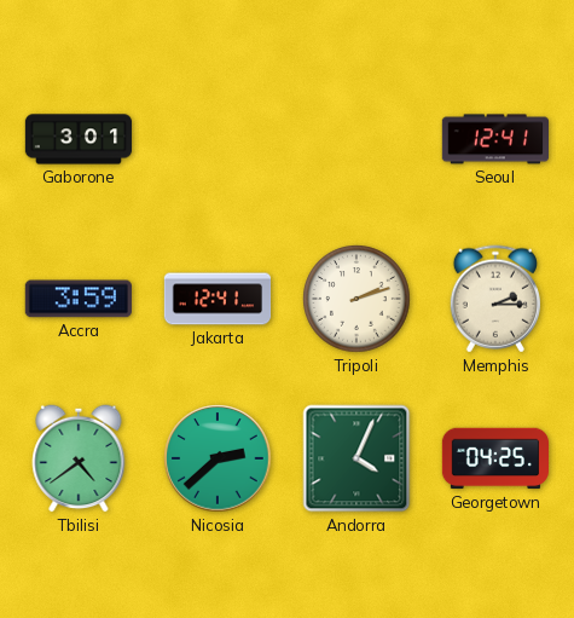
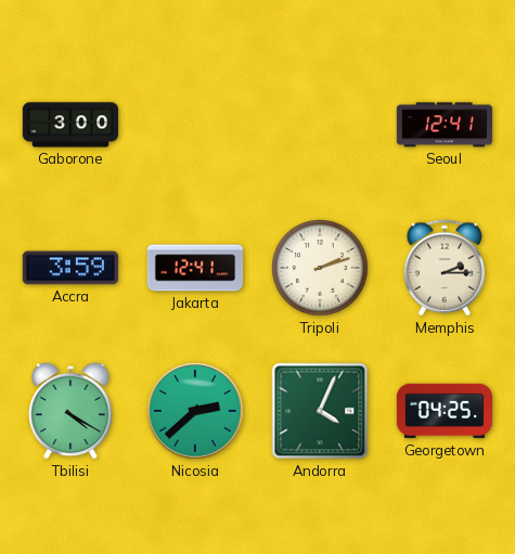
Gaborone: 3:01 -> 3:00 (70, 125)
Tbilisi: 4:39 -> 4:20 (70, 411)
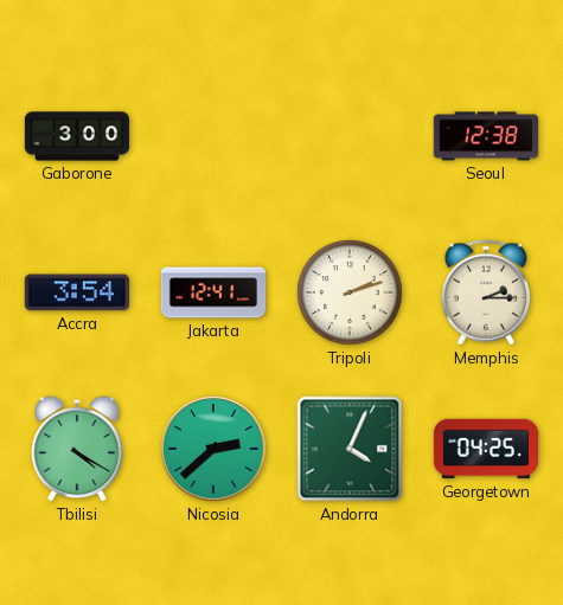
Seoul: 12:41 -> 12:38 (485, 136)
Accra: 3:59 -> 3:54 (77, 292)
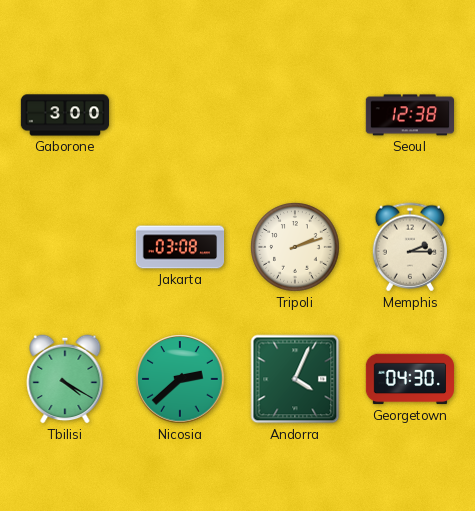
Accra: 3:54 -> none (77, 292)
Jakarta: 12:41 -> 03:08 (180, 247)
Georgetown: 04:25 -> 04:30 (410, 379)
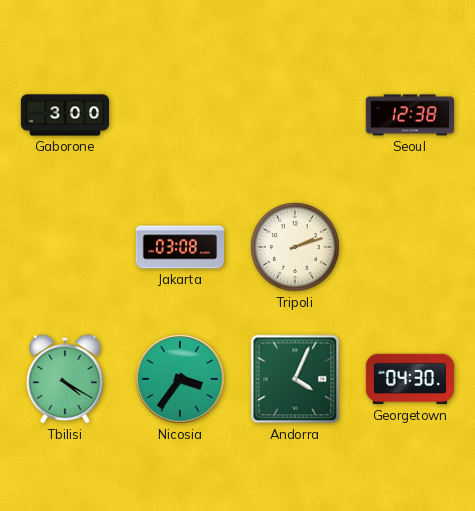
Memphis: 2:15 -> none (409, 247)
Nicosia: 2:38 -> 3:36 (180, 379)
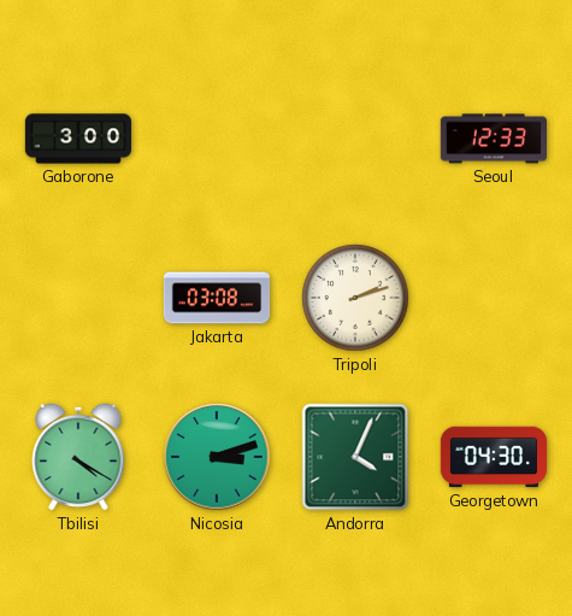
Seoul: 12:38 -> 12:33 (493, 139)
Nicosia: 3:36 -> 3:12 (217, 457)
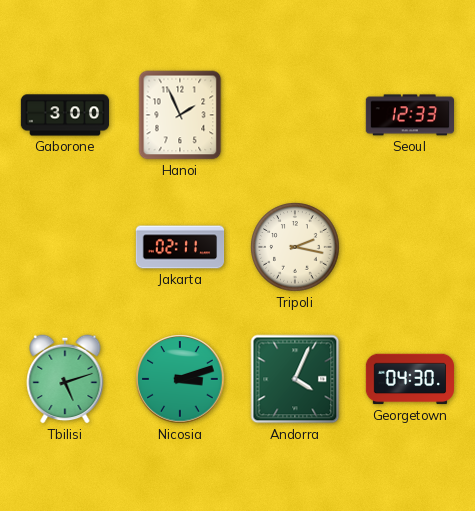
Hanoi: none -> 1:56 (180, 115)
Jakarta: 03:08 -> 02:11 (180, 247)
Tripoli: 2:12 -> 2:17 (295, 247)
Tbilisi: 4:20 -> 5:12 (65, 379)
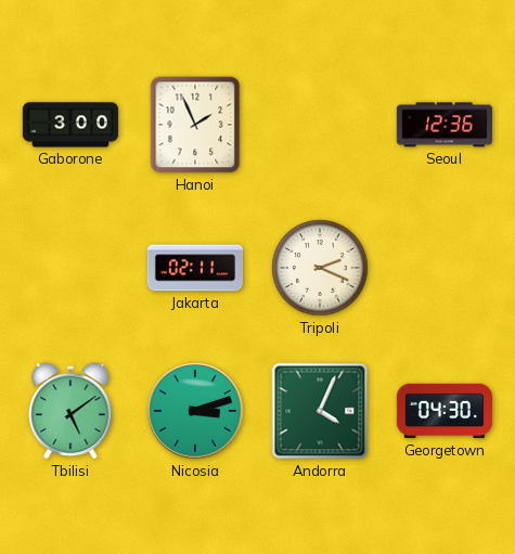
Seoul: 12:33 -> 12:36 (443, 125)
Tripoli: 2:17 -> 2:19 (320, 268)
Tbilisi: 5:12 -> 5:09 (70, 411)
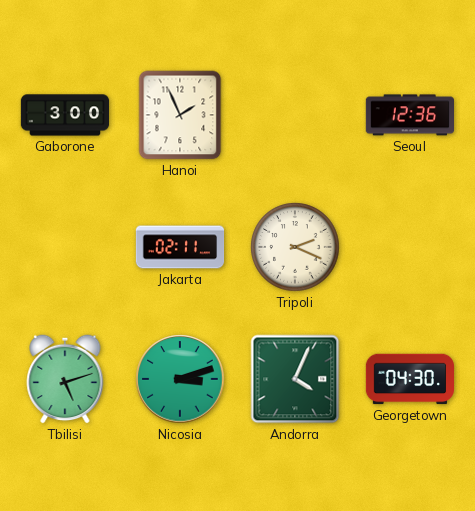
Tbilisi: 5:09 -> 5:12 (65, 379)
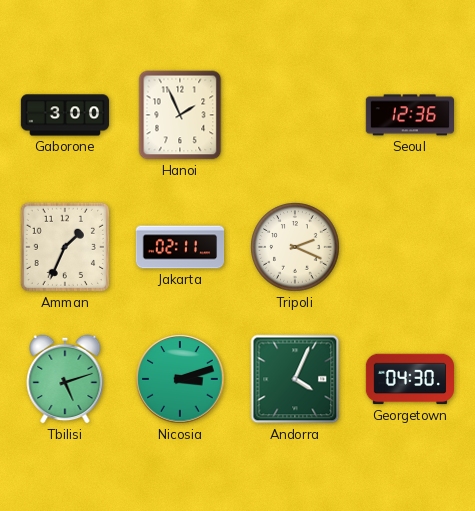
Amman: none -> 1:34 (65, 247)
